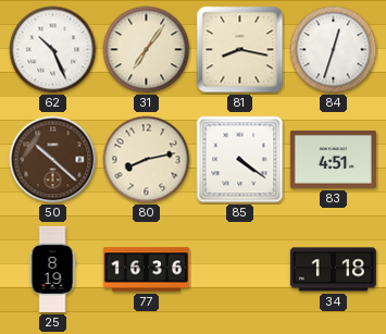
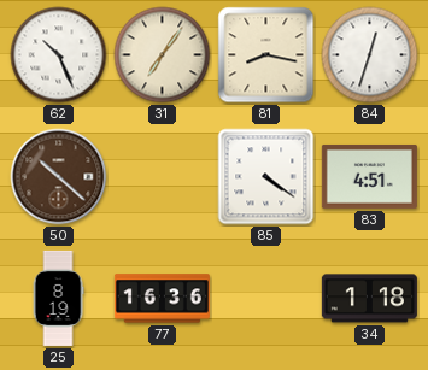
80: 8:13 -> none (147, 160)
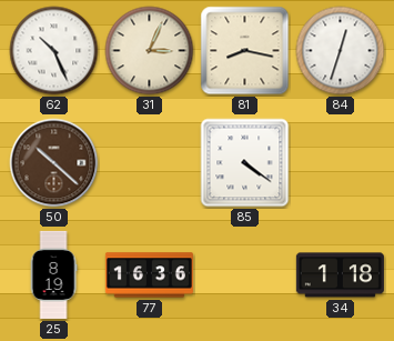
31: 7:06 -> 3:04 (150, 51)
83: 4:51 -> none (369, 176)
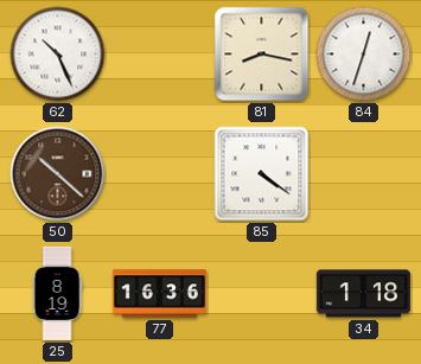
31: 3:04 -> none (150, 51)
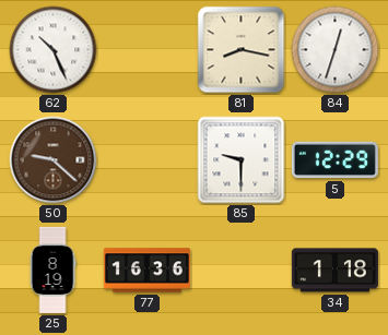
50: 10:22 -> 9:22 (54, 160)
85: 4:21 -> 9:30 (242, 160)
5: none -> 12:29 (334, 160)
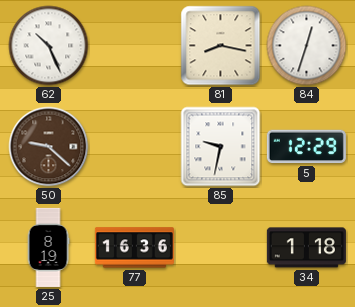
85: 9:30 -> 9:32 (221, 147)
